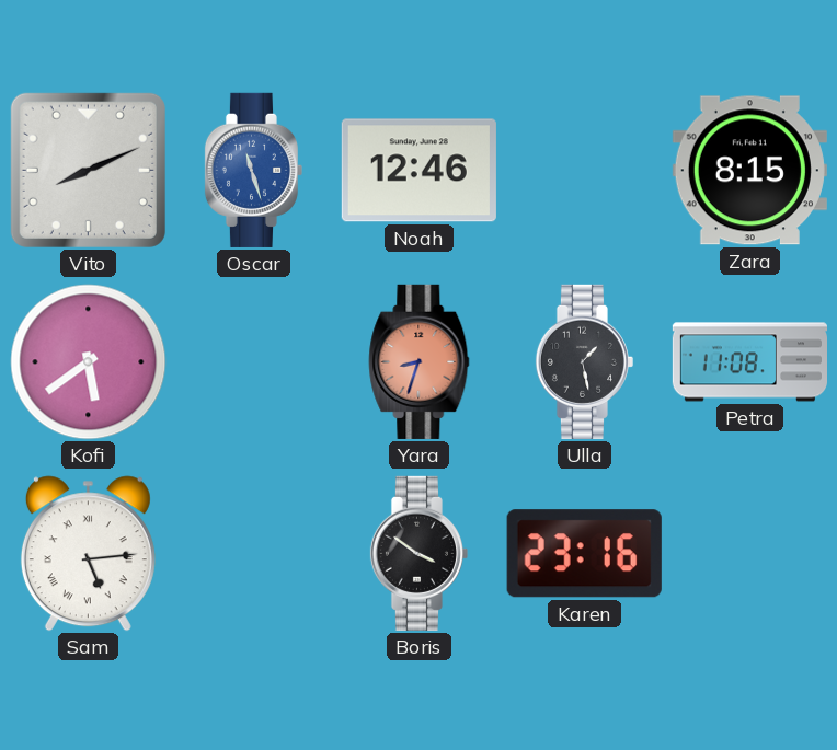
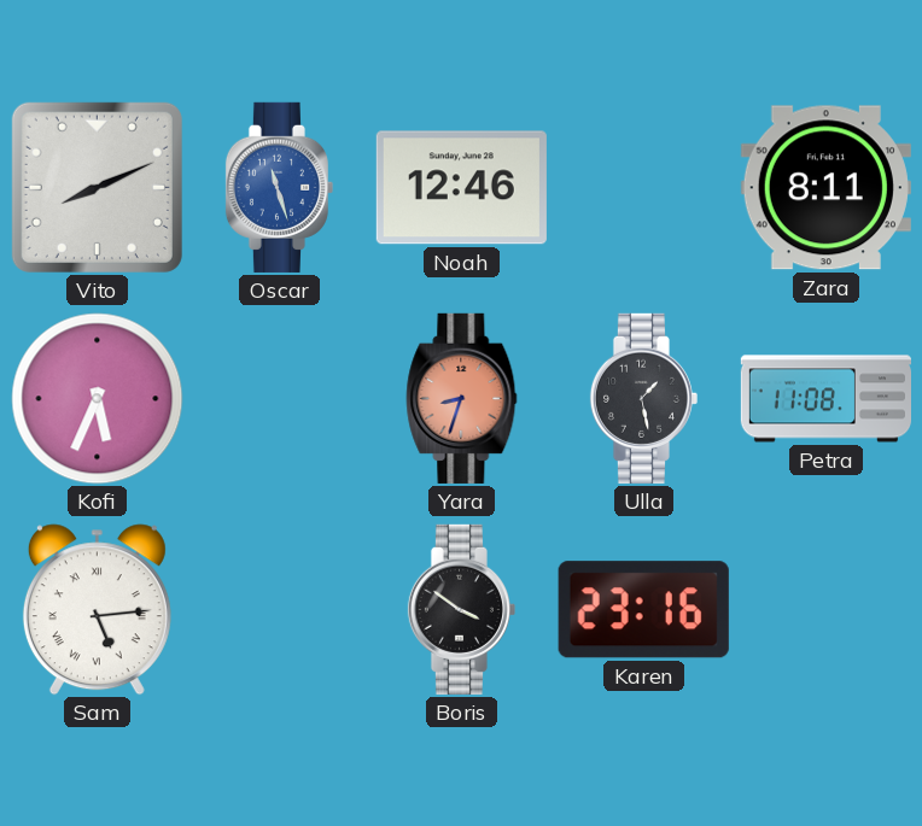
Zara: 8:15 -> 8:11 (825, 188)
Kofi: 5:39 -> 5:34 (98, 399)
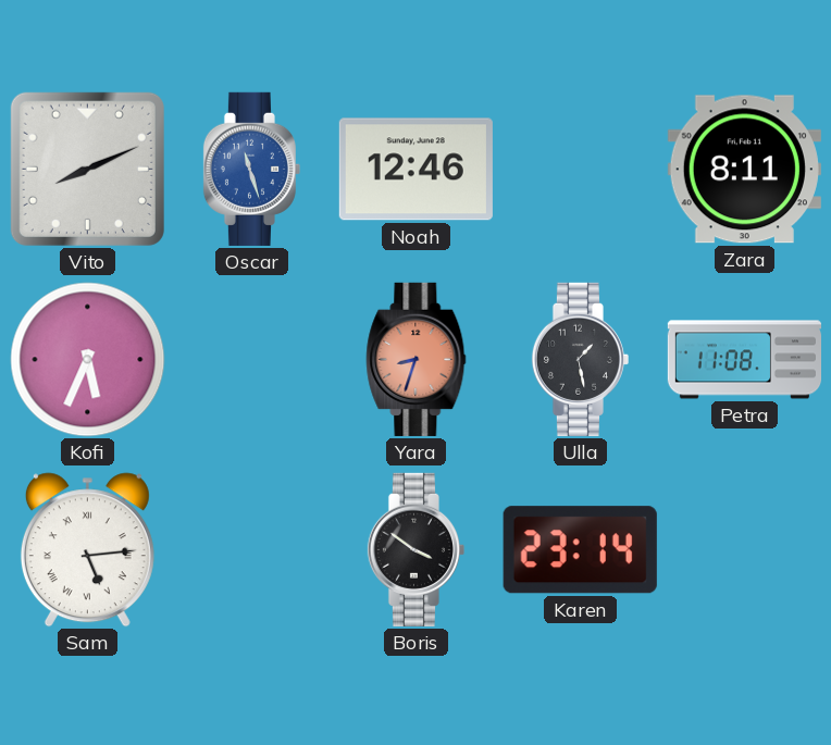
Karen: 23:16 -> 23:14 (580, 550)
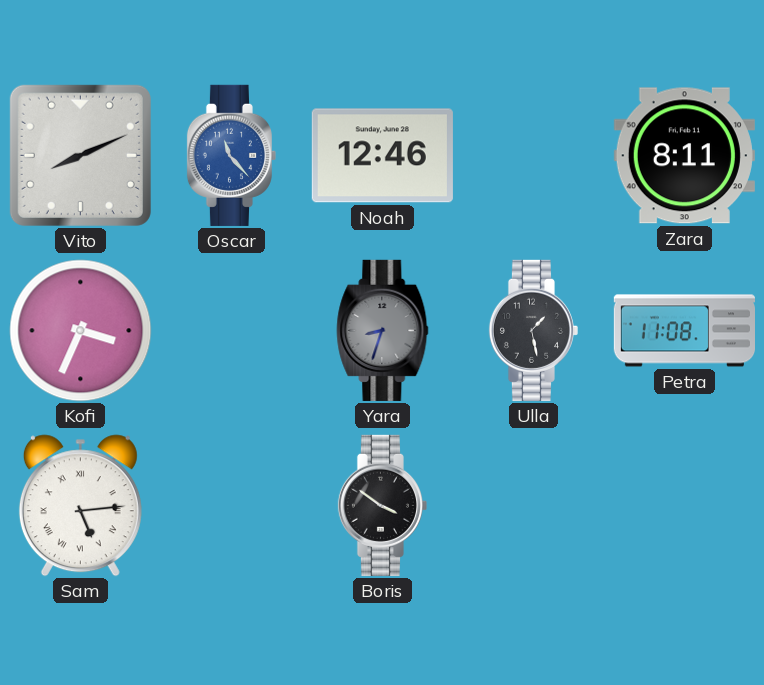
Oscar: 11:27 -> 11:23 (231, 155)
Kofi: 5:34 -> 3:34 (81, 331)
Yara dial: salmon -> grey (383, 330)
Karen: 23:14 -> none (580, 550)
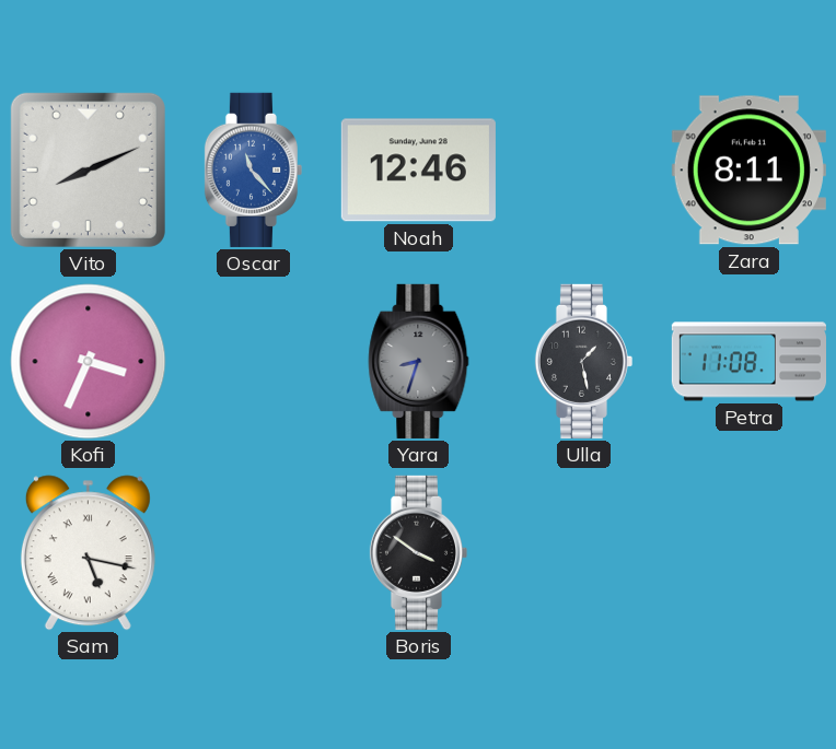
Sam: 5:14 -> 5:17 (88, 553)
